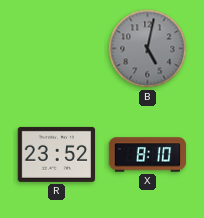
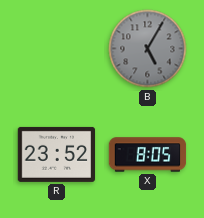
B: 5:02 -> 5:05 (148, 49)
X: 8:10 -> 8:05 (148, 155)
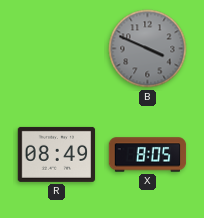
B: 5:05 -> 3:49 (148, 49)
R: 23:52 -> 08:49 (57, 154)
